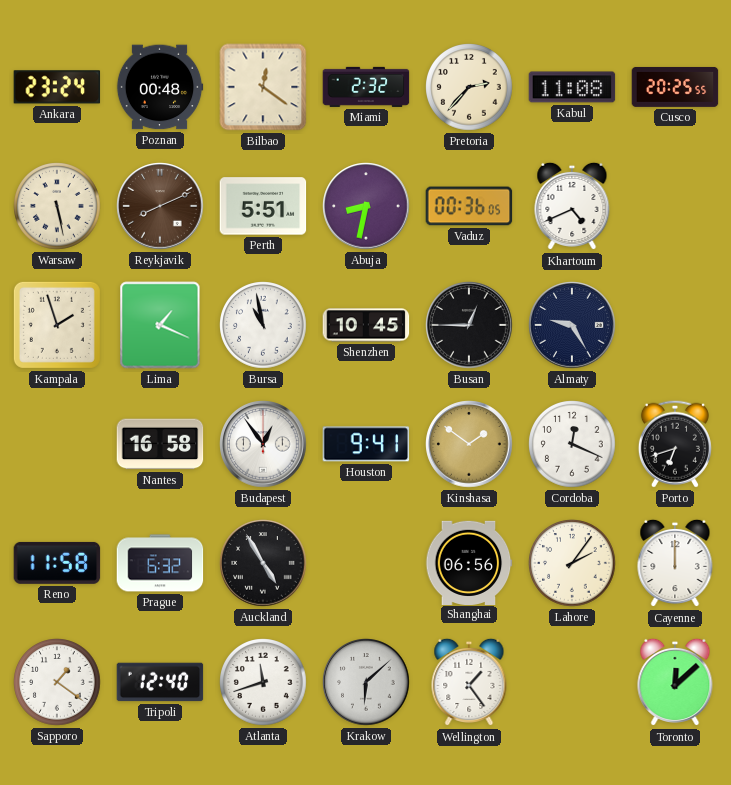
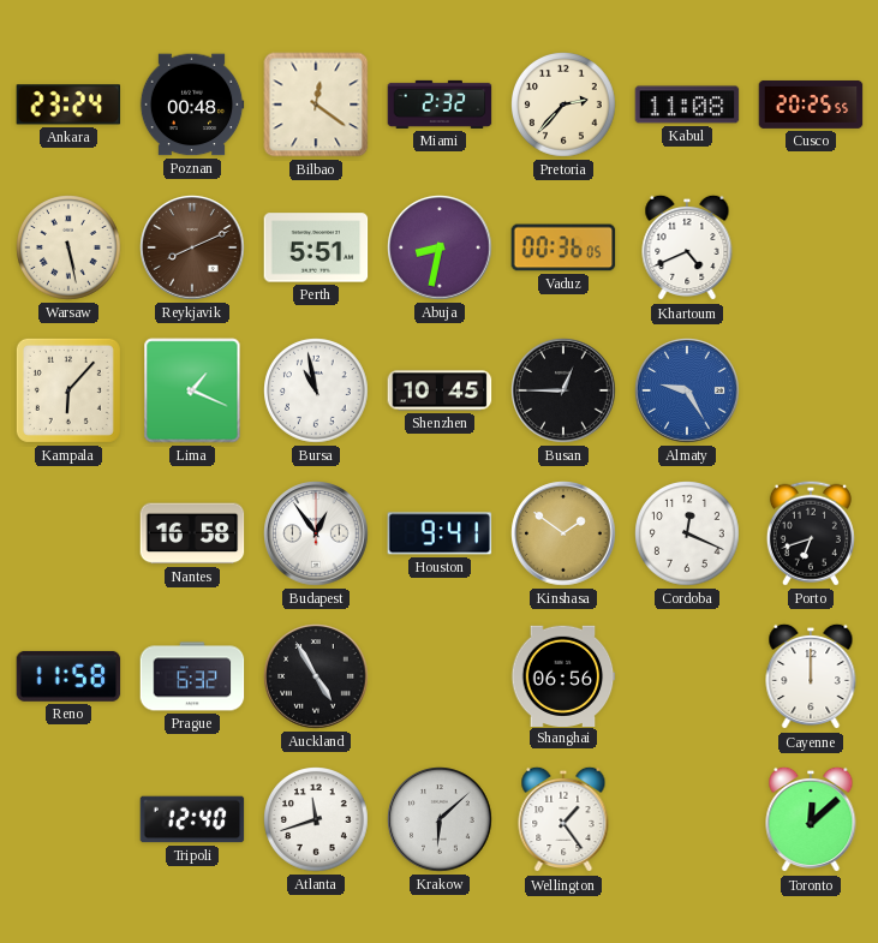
Kampala: 1:57 -> 6:07 (68, 390)
Almaty dial: navy -> blue (687, 390)
Lahore: 2:06 -> none (572, 563)
Sapporo: 1:21 -> none (57, 682)
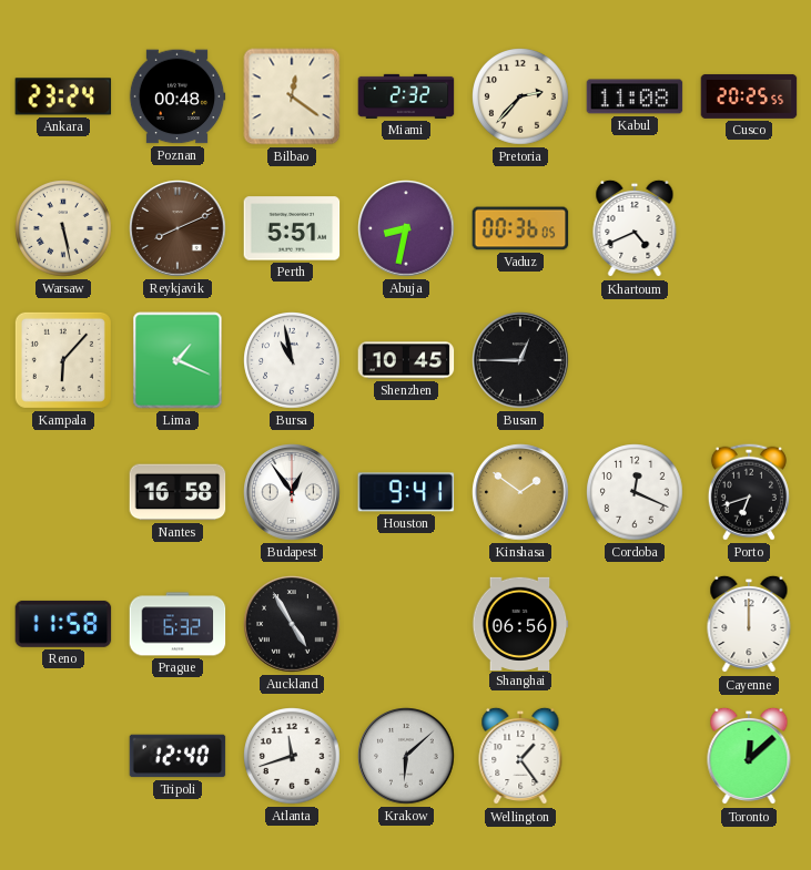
Almaty: 9:25 -> none (687, 390)
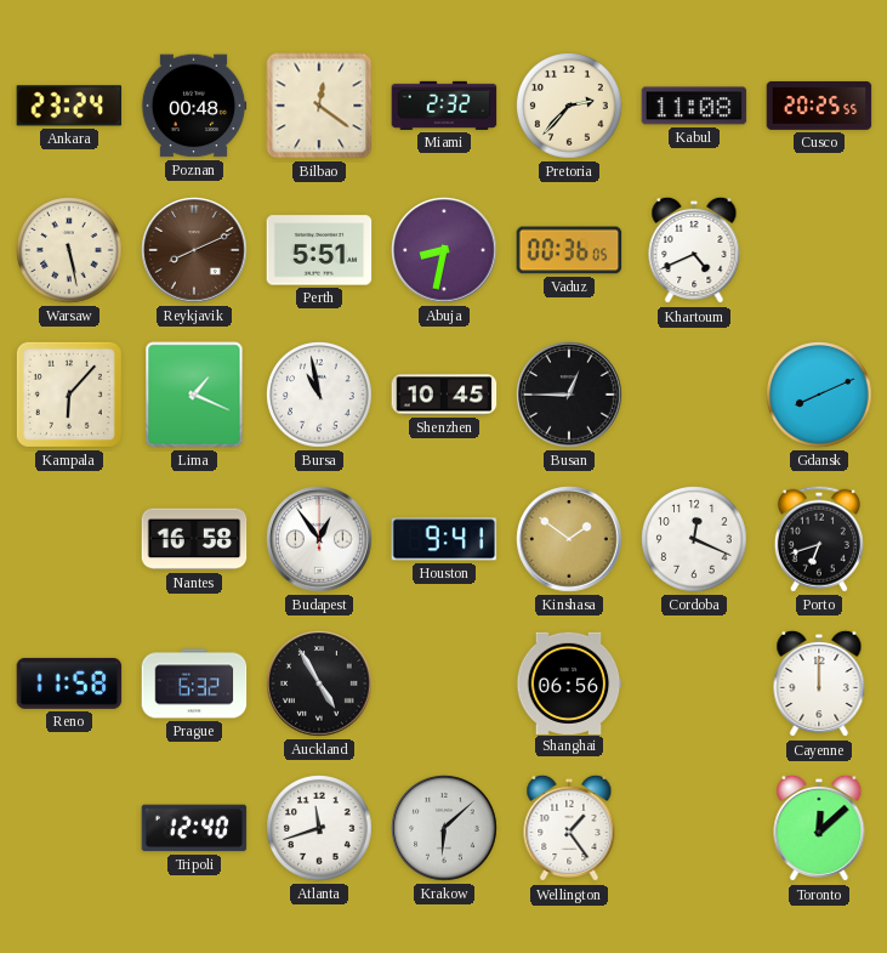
Gdansk: none -> 8:11 (819, 395)
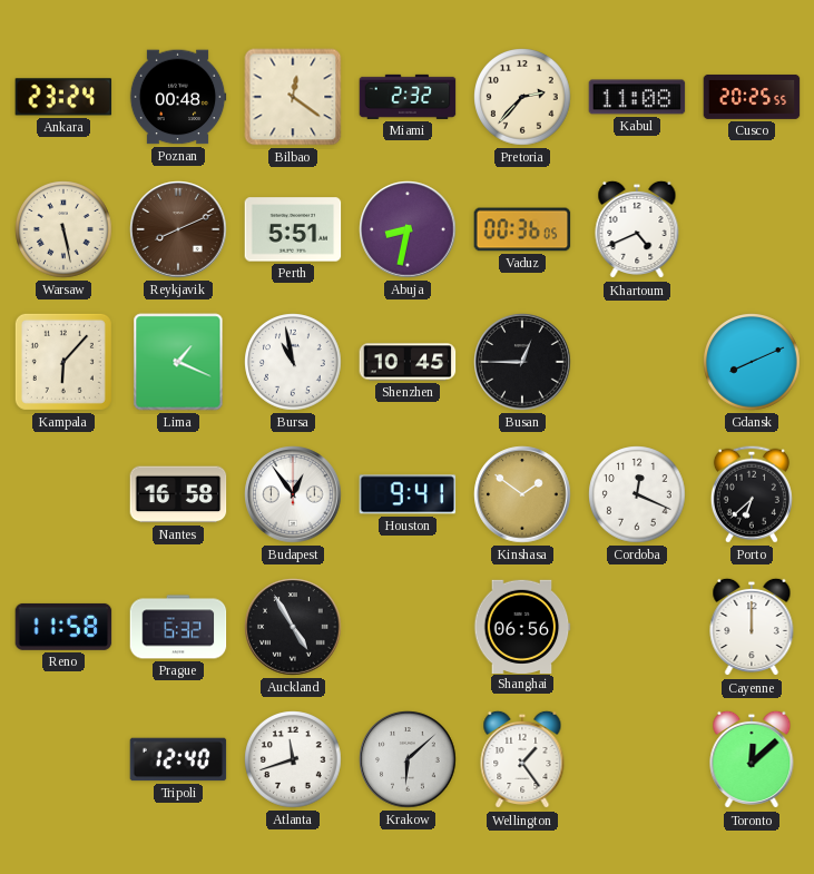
Porto: 6:42 -> 6:38 (752, 494)
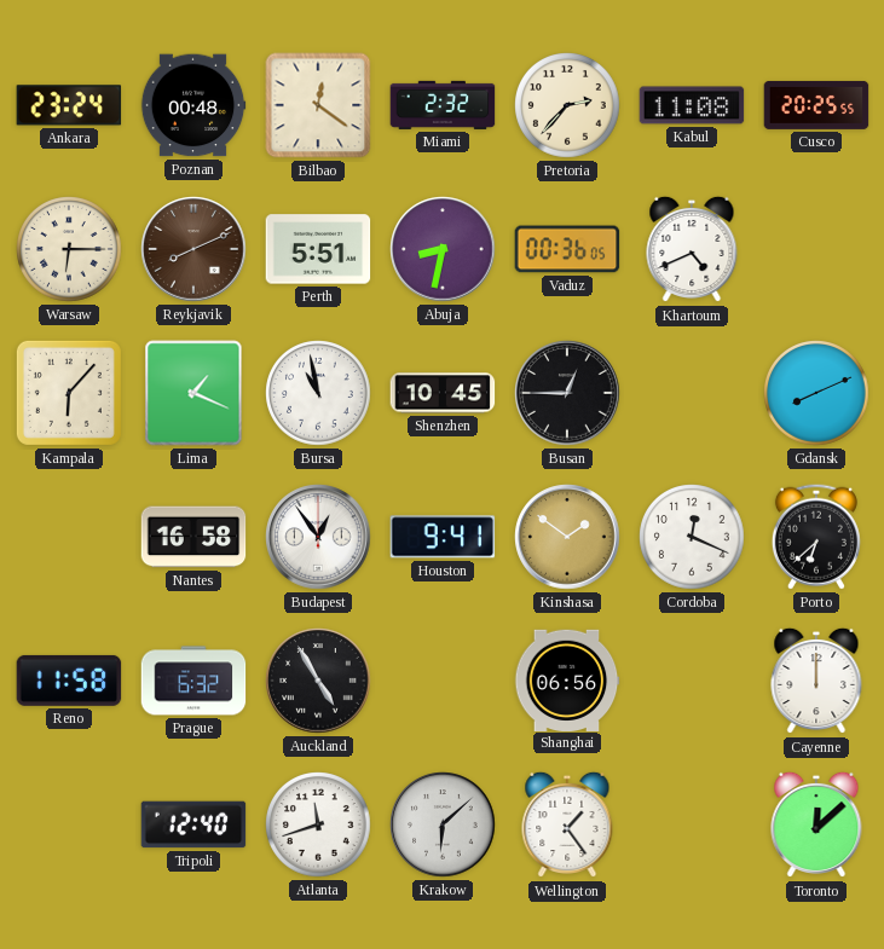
Warsaw: 5:28 -> 6:15 (69, 249)
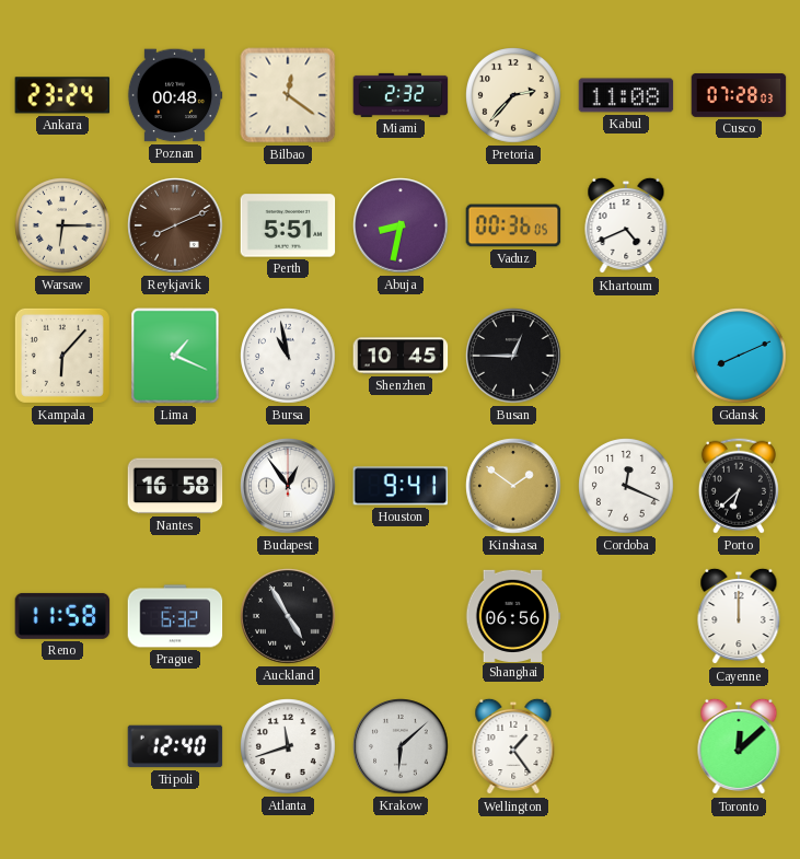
Cusco: 20:25 -> 07:28 (739, 95)
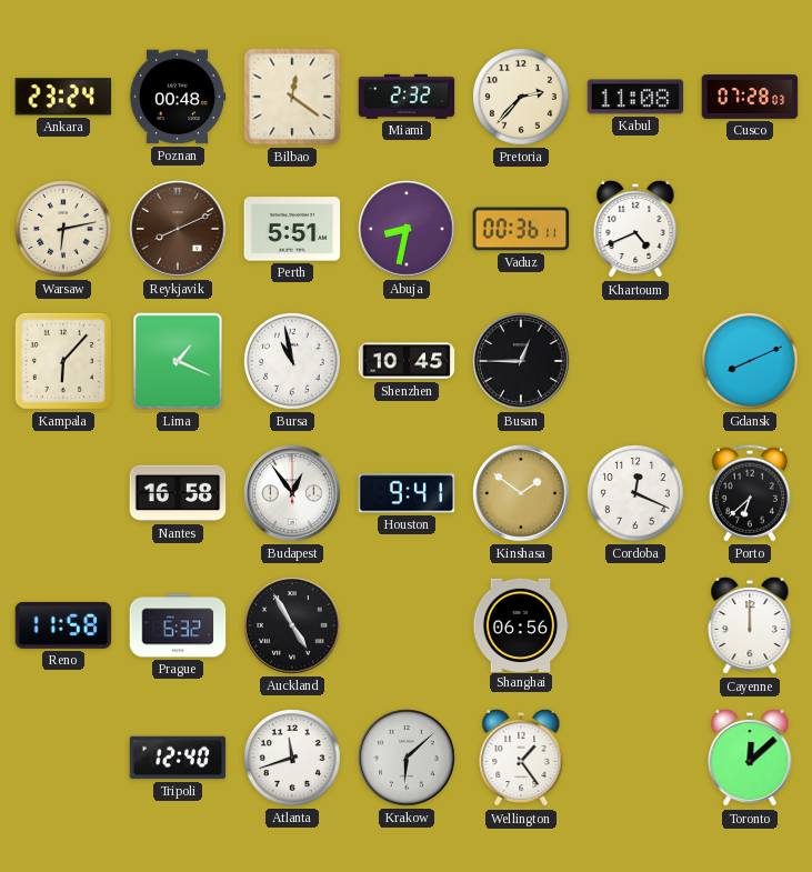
Warsaw: 6:15 -> 6:13 (63, 229)
Vaduz: 00:36:05 -> 00:36:11 (521, 229)
